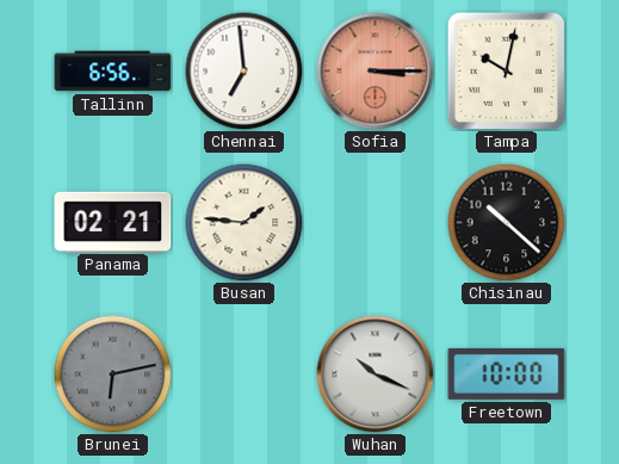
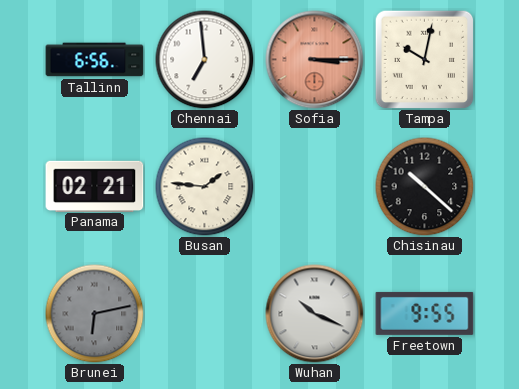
Freetown: 10:00 -> 9:55 (425, 313)
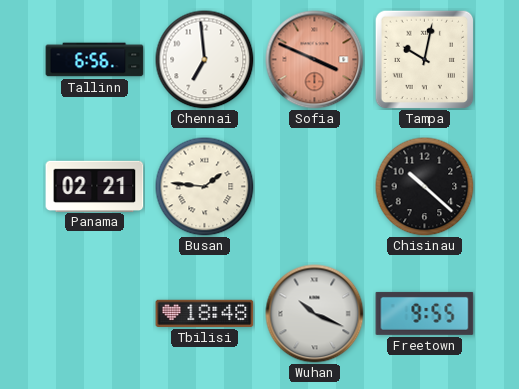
Sofia: 3:15 -> 3:49 (315, 60)
Brunei: 6:13 -> none (95, 314)
Tbilisi: none -> 18:48 (205, 313)
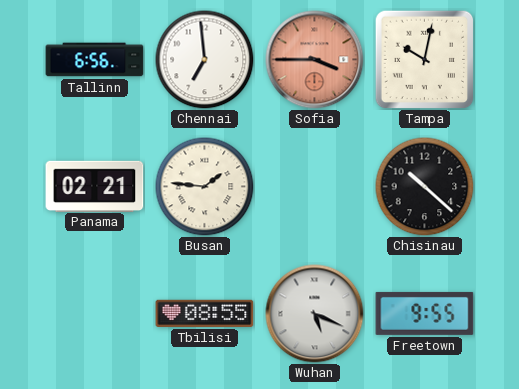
Sofia: 3:49 -> 3:45 (315, 60)
Tbilisi: 18:48 -> 08:55 (205, 313)
Wuhan: 10:19 -> 5:19 (315, 314)
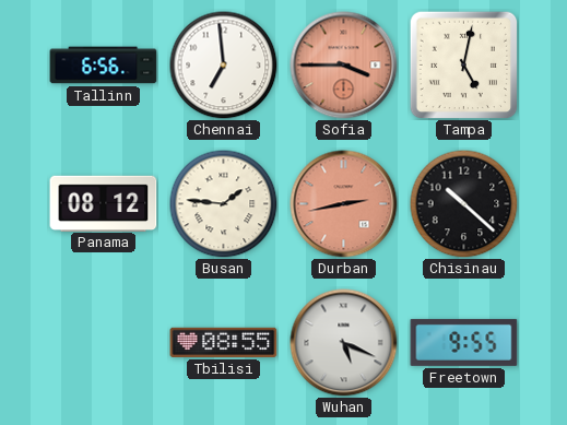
Tampa: 10:02 -> 5:02 (463, 64)
Panama: 02:21 -> 08:12 (104, 203)
Durban: none -> 2:43 (344, 204)
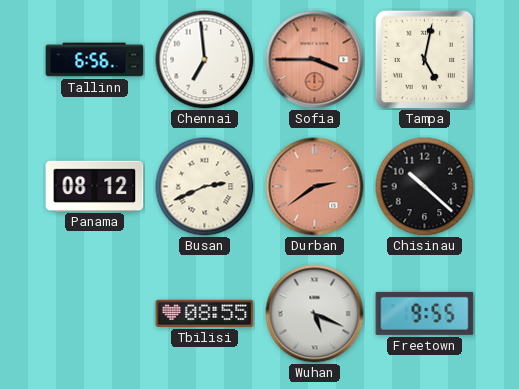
Busan: 1:46 -> 2:41 (205, 187)
Durban: 2:43 -> 2:39 (315, 187)
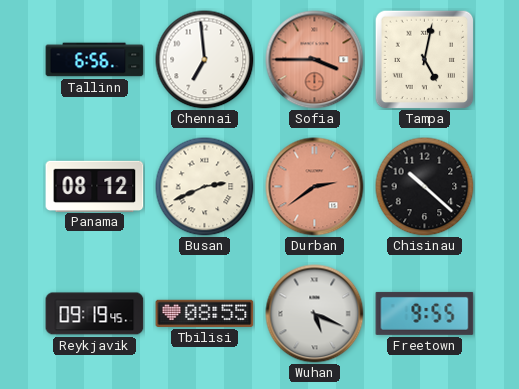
Reykjavik: none -> 09:19 (95, 314)
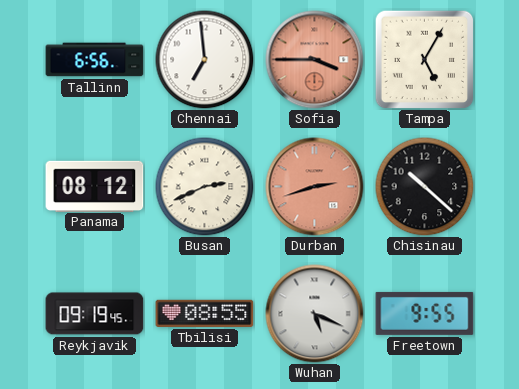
Tampa: 5:02 -> 5:05 (424, 59)
Durban: 2:39 -> 2:42 (315, 187)
